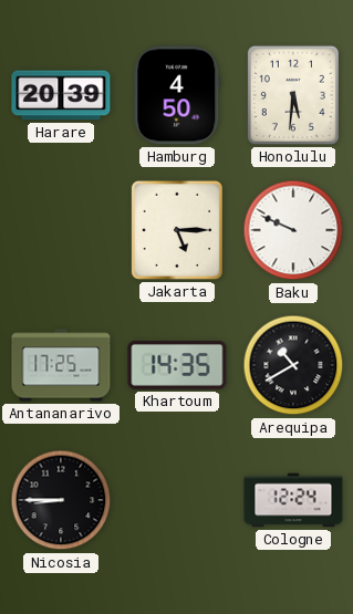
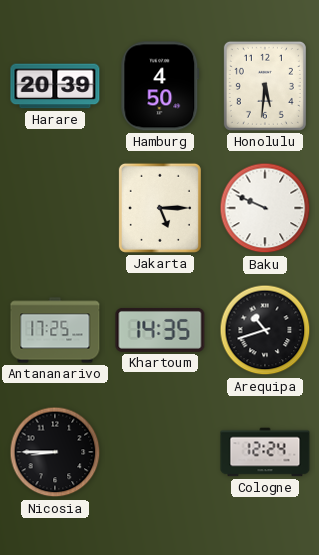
Arequipa: 10:40 -> 10:42 (265, 330)
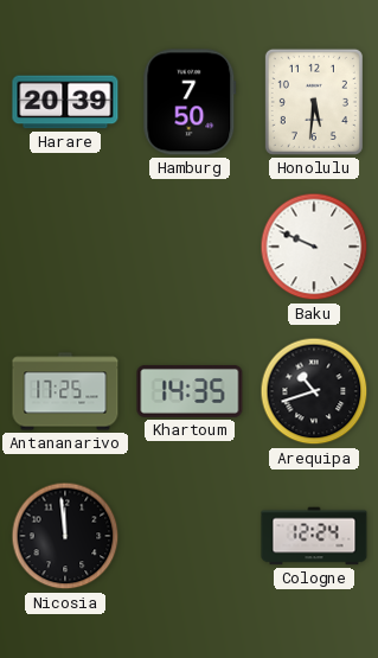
Hamburg: 4:50 -> 7:50 (190, 102)
Jakarta: 5:15 -> none (160, 208)
Nicosia: 8:45 -> 11:59 (65, 536)
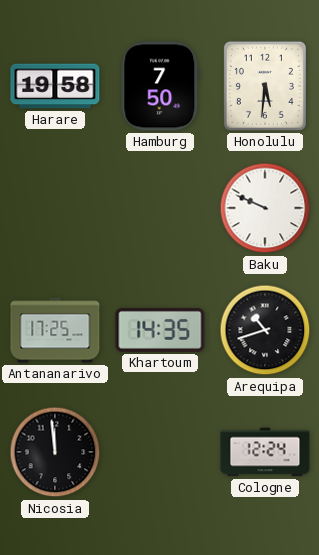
Harare: 20:39 -> 19:58 (55, 86)
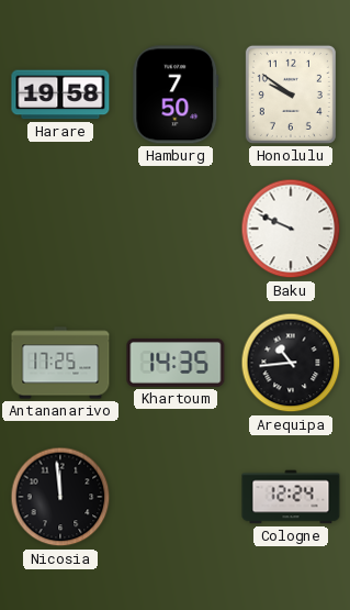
Honolulu: 5:31 -> 9:51 (291, 95)
Arequipa: 10:42 -> 10:44 (291, 363)
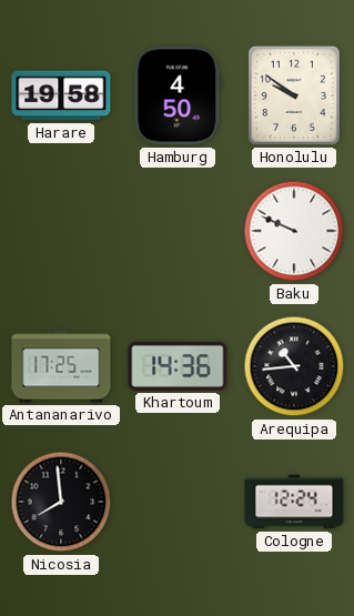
Hamburg: 7:50 -> 4:50 (178, 95)
Khartoum: 14:35 -> 14:36 (178, 366)
Nicosia: 11:59 -> 7:59 (61, 502)
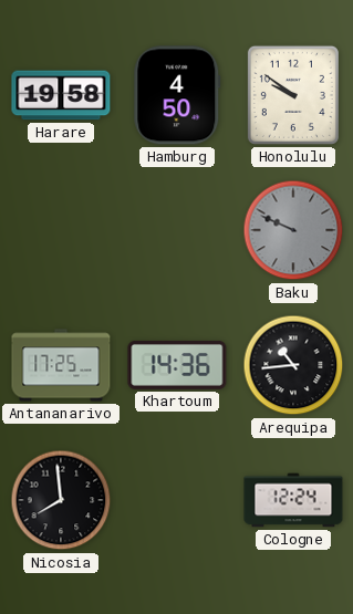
Baku dial: white -> grey (293, 230)
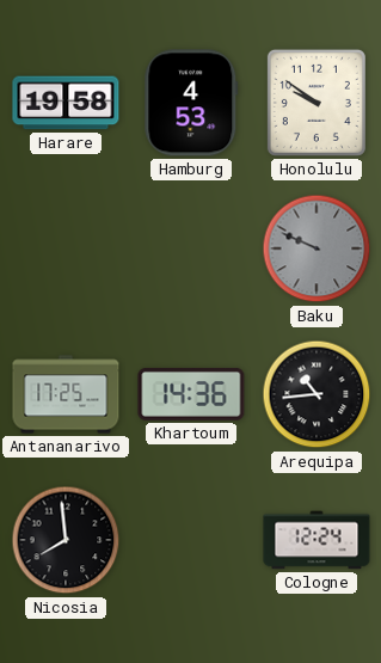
Hamburg: 4:50 -> 4:53 (191, 103)
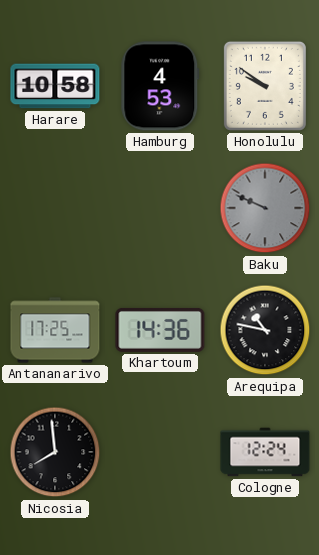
Harare: 19:58 -> 10:58 (55, 86)
Arequipa: 10:44 -> 10:47 (265, 330)
